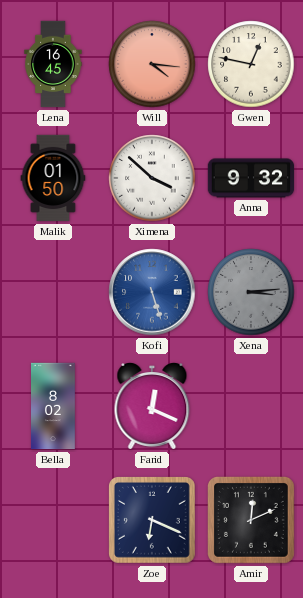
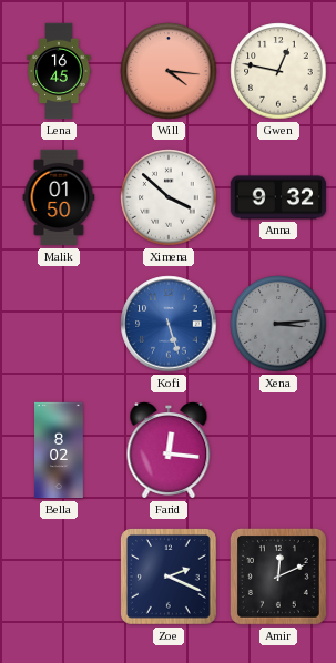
Farid: 12:19 -> 12:16 (169, 451)
Zoe: 6:19 -> 2:19 (169, 577)
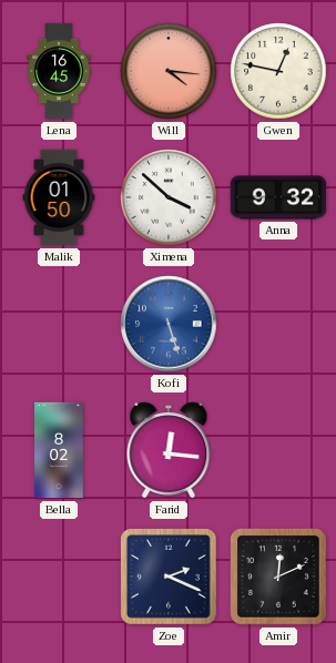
Xena: 3:14 -> none (278, 324)
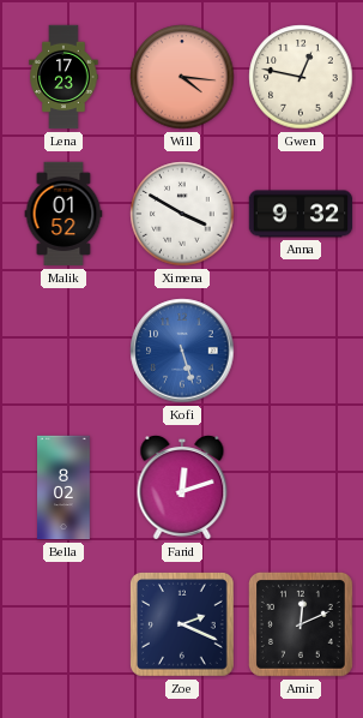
Lena: 16:45 -> 17:23 (63, 77)
Malik: 01:50 -> 01:52 (63, 214)
Ximena: 3:52 -> 3:50 (182, 214)
Farid: 12:16 -> 12:12 (182, 489)
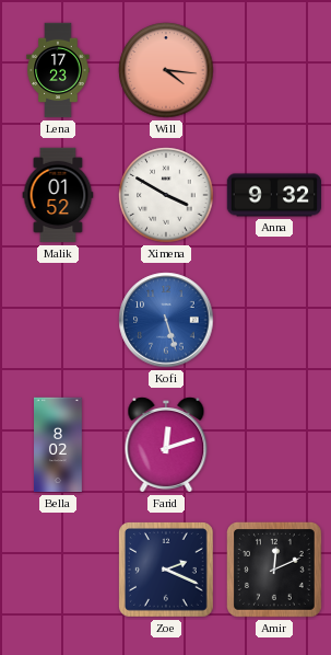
Gwen: 12:47 -> none (301, 77)
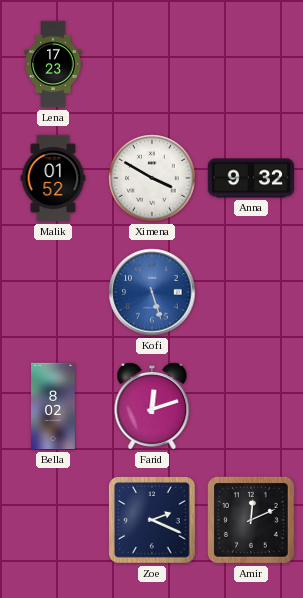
Will: 4:16 -> none (166, 70)
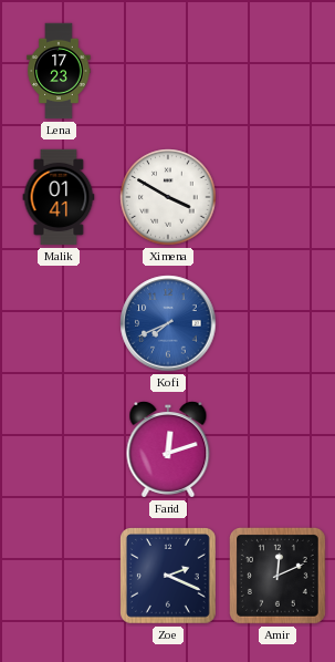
Malik: 01:52 -> 01:41 (59, 197)
Anna: 9:32 -> none (251, 178)
Kofi: 5:27 -> 7:41 (168, 323)
Bella: 8:02 -> none (54, 406)
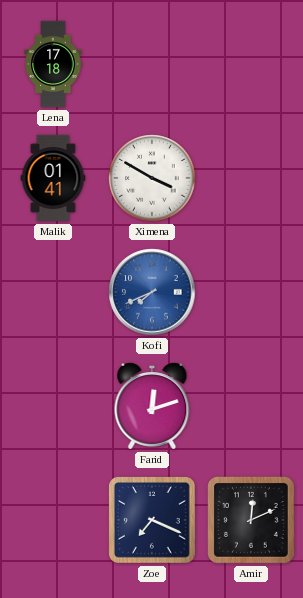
Lena: 17:23 -> 17:18 (53, 64)
Zoe: 2:19 -> 7:19 (152, 520)
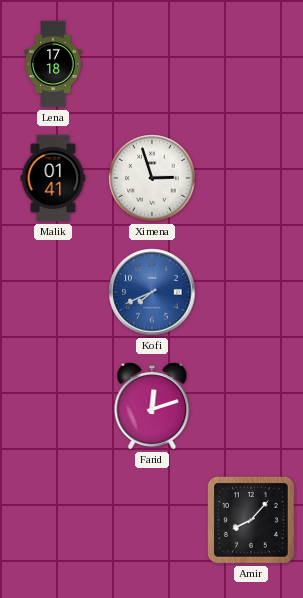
Ximena: 3:50 -> 2:57 (152, 178)
Zoe: 7:19 -> none (152, 520)
Amir: 12:11 -> 8:07 (251, 520)
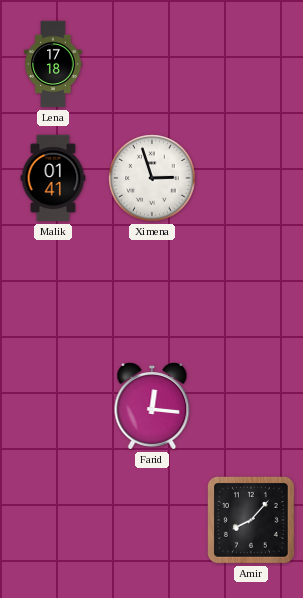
Kofi: 7:41 -> none (152, 292)
Farid: 12:12 -> 12:16 (152, 407)
